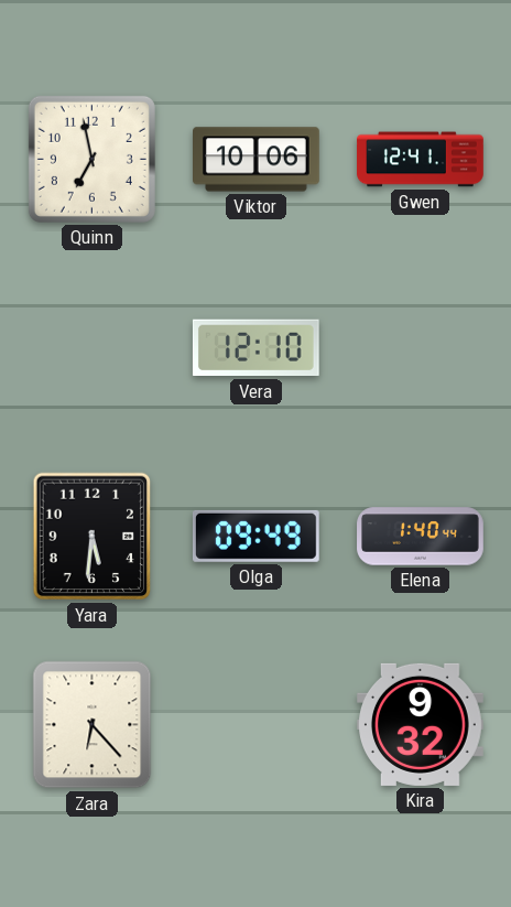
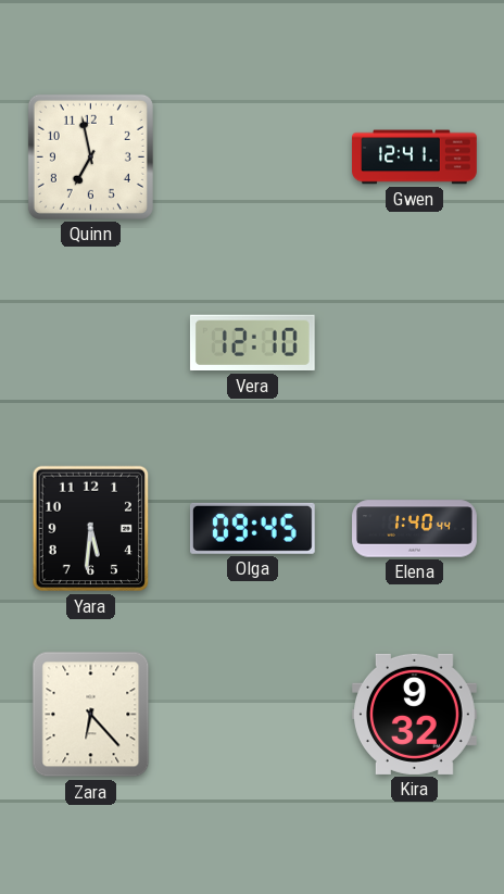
Viktor: 10:06 -> none (257, 160)
Olga: 09:49 -> 09:45 (252, 528)
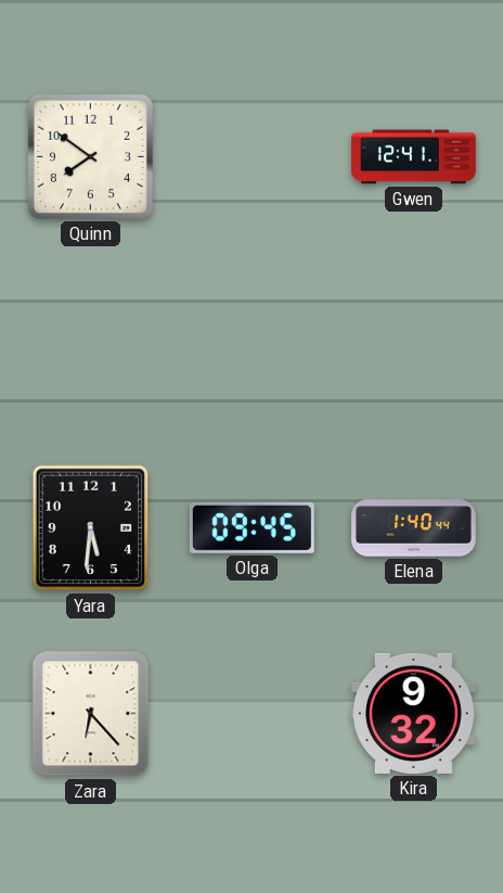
Quinn: 6:58 -> 7:51 (90, 156)
Vera: 12:10 -> none (252, 343)
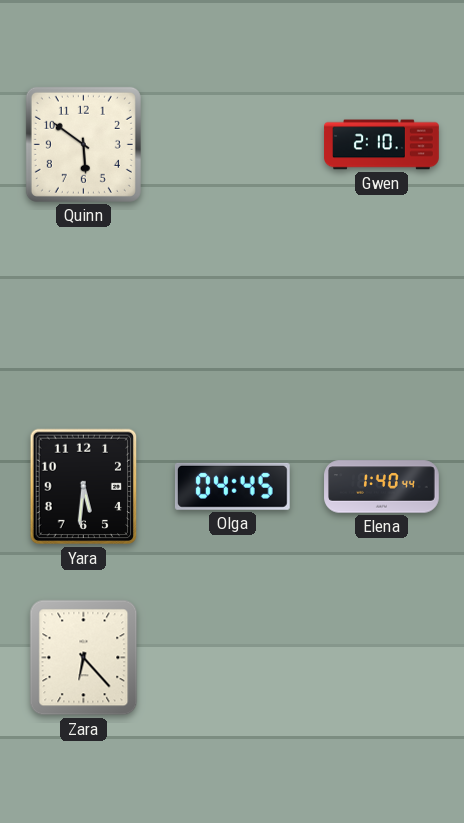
Quinn: 7:51 -> 5:51 (83, 144)
Gwen: 12:41 -> 2:10 (382, 145)
Olga: 09:45 -> 04:45 (232, 486)
Kira: 9:32 -> none (414, 713)
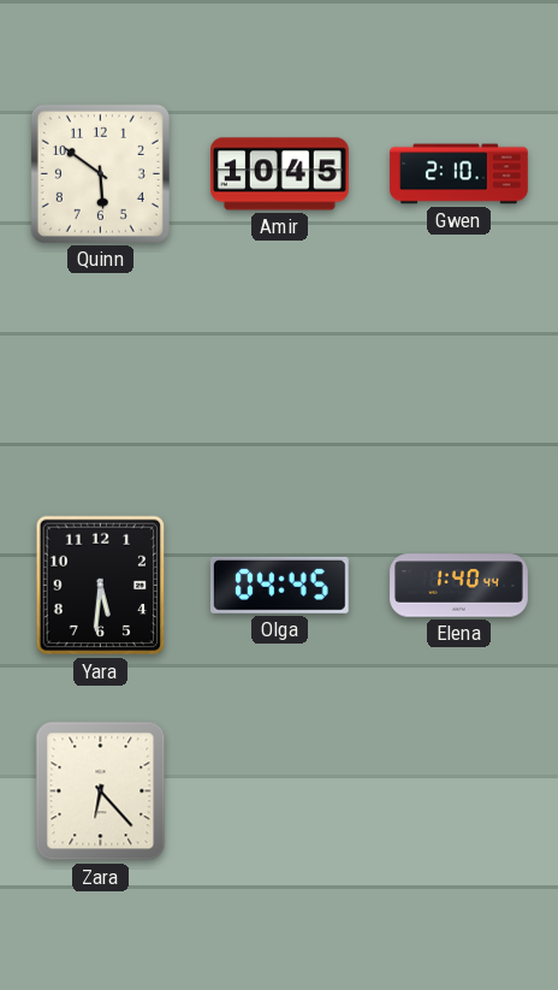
Amir: none -> 10:45 (280, 174)
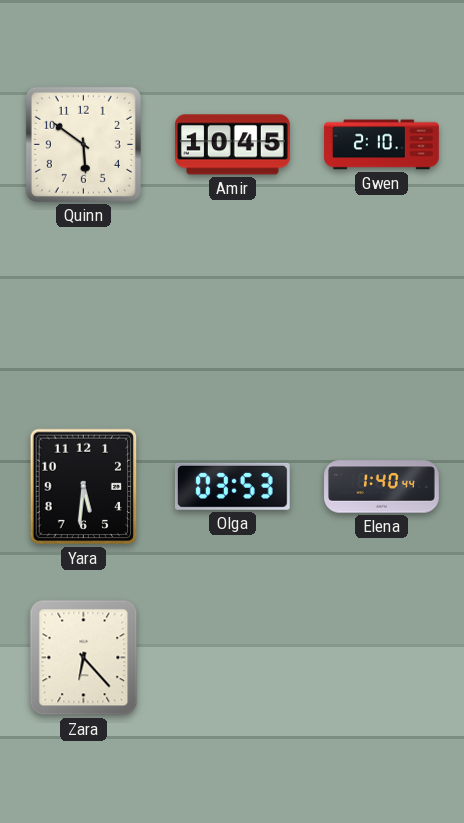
Olga: 04:45 -> 03:53 (232, 486)
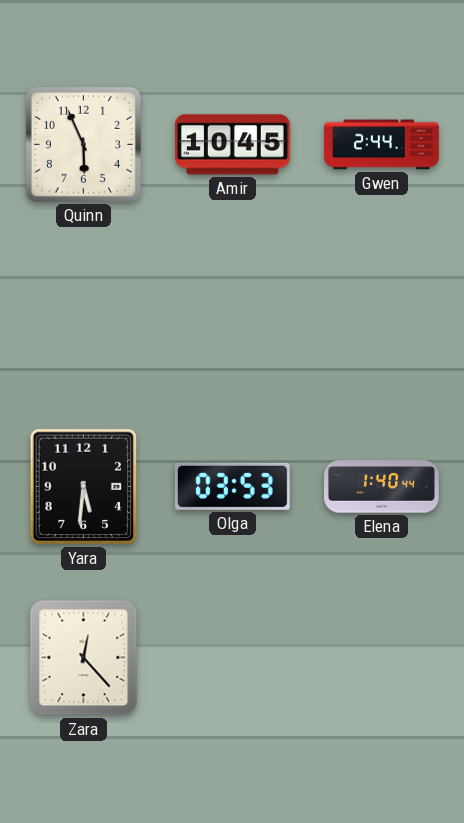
Quinn: 5:51 -> 5:56 (83, 144)
Gwen: 2:10 -> 2:44 (382, 145)
Zara: 6:23 -> 12:23 (84, 658)
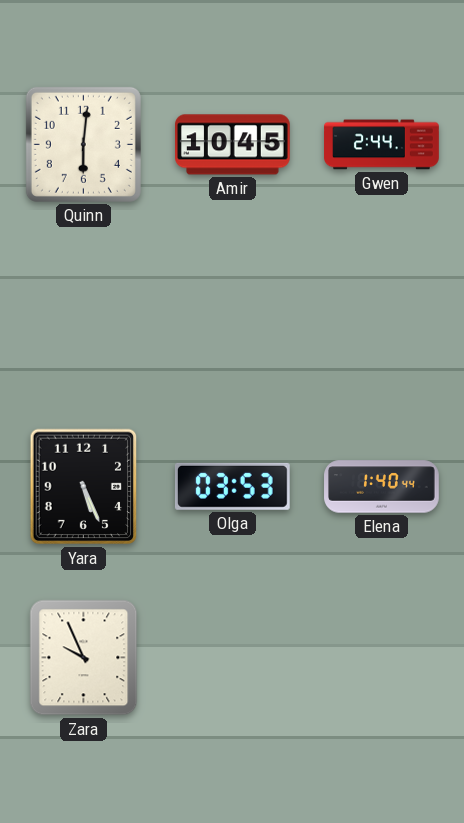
Quinn: 5:56 -> 6:01 (83, 144)
Yara: 5:31 -> 5:26 (84, 487)
Zara: 12:23 -> 9:56 (84, 658)
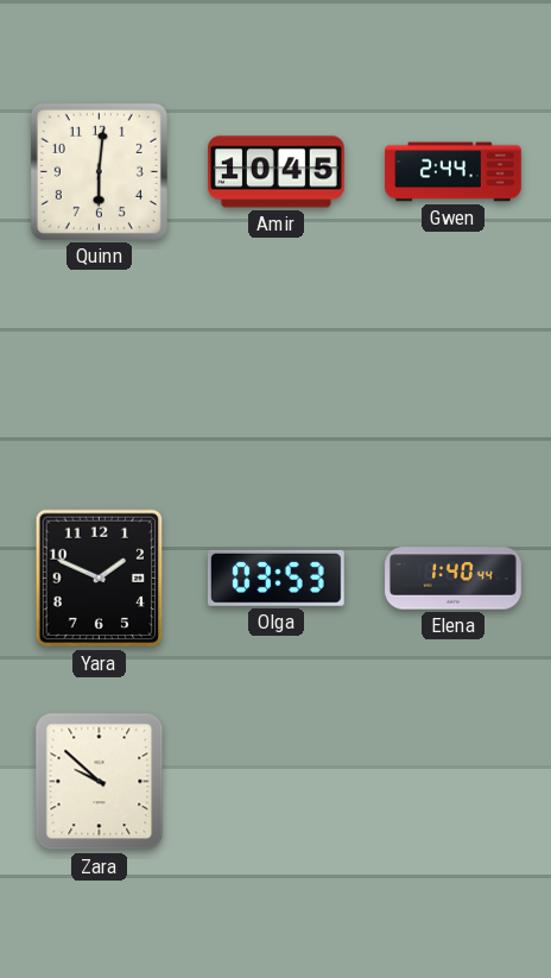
Yara: 5:26 -> 1:49 (100, 579)
Zara: 9:56 -> 9:52 (100, 782)
